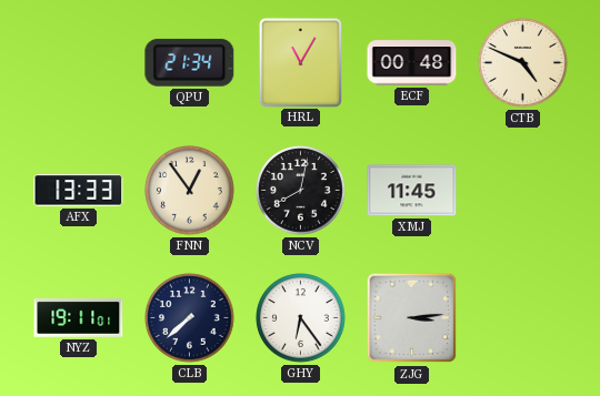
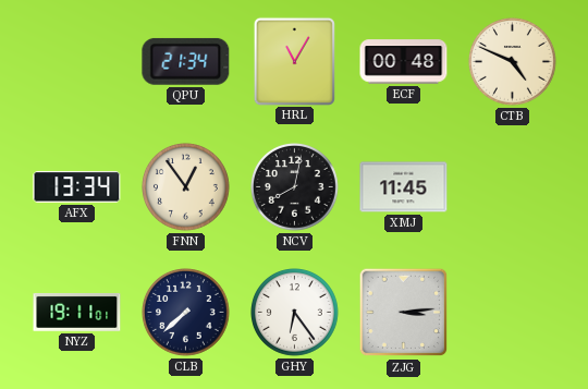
AFX: 13:33 -> 13:34 (77, 187)
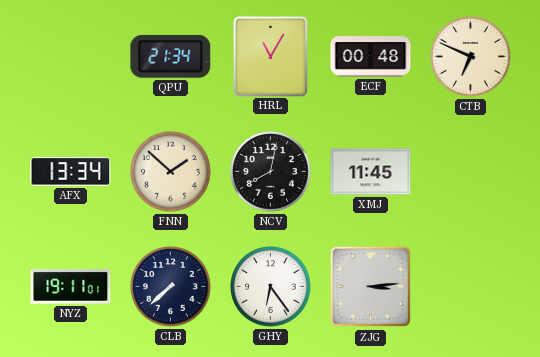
CTB: 4:49 -> 6:49 (471, 57)
FNN: 12:54 -> 1:52 (171, 172)
